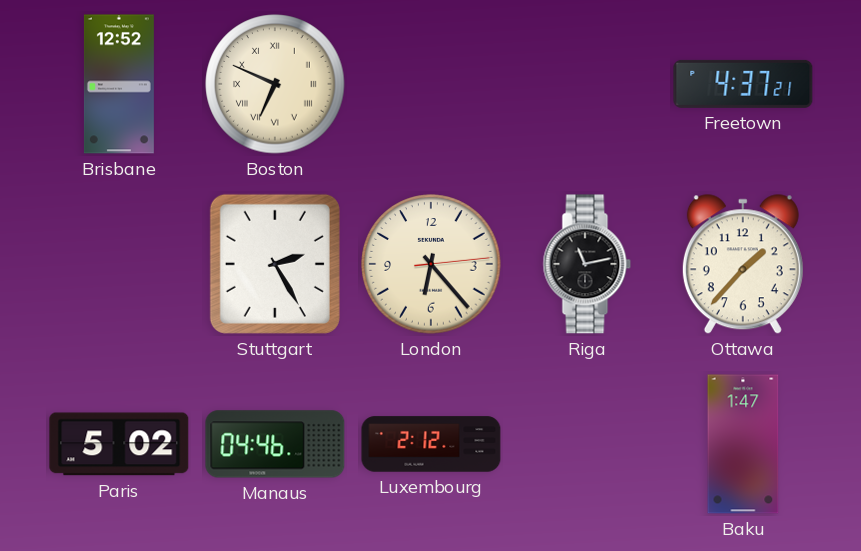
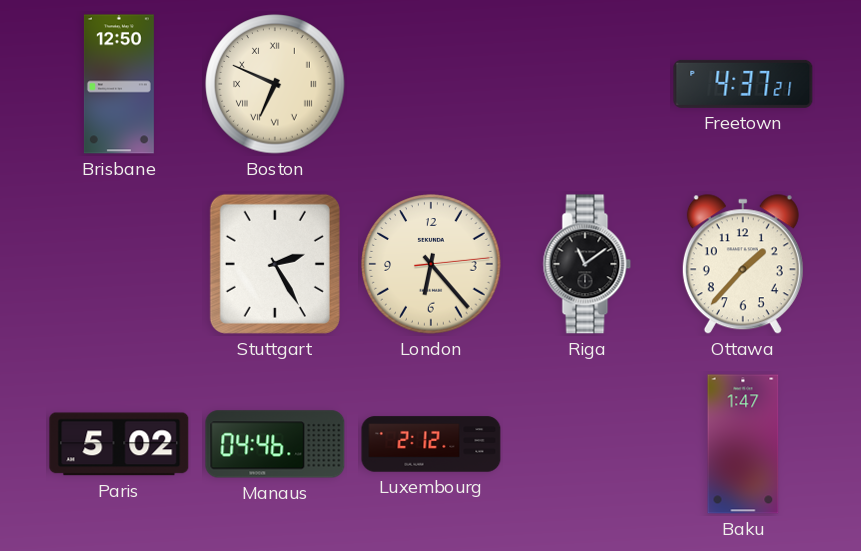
Brisbane: 12:52 -> 12:50 (119, 84)
Riga: 11:13 -> 11:09 (587, 264)
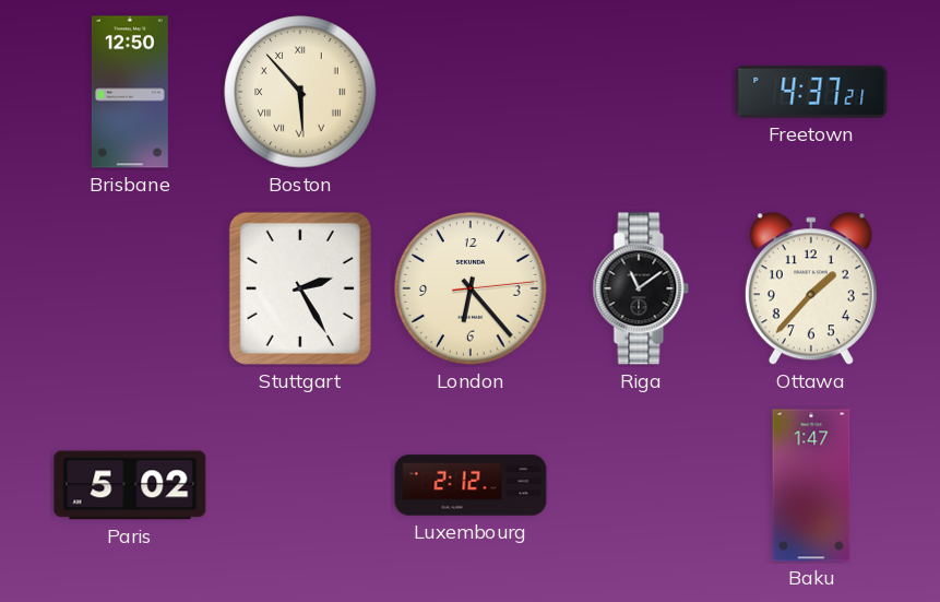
Boston: 6:49 -> 5:53 (300, 92)
Manaus: 04:46 -> none (275, 444)
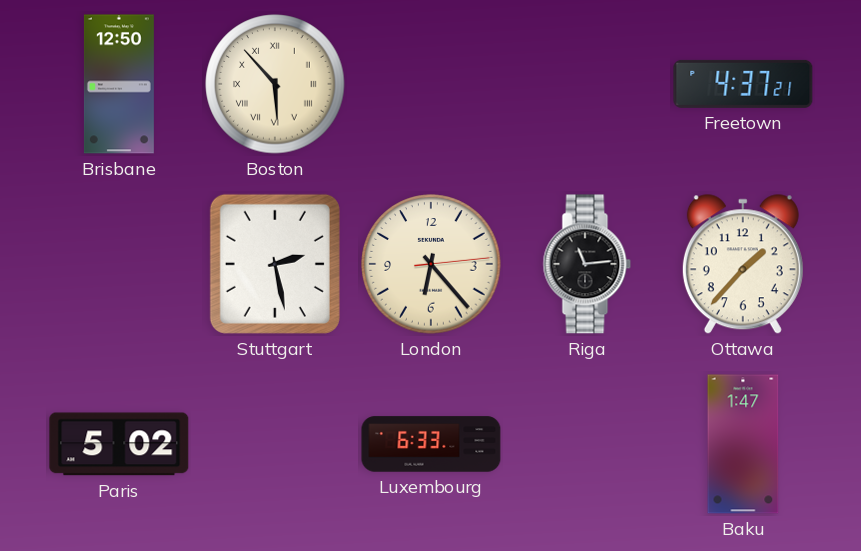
Stuttgart: 2:25 -> 2:28 (275, 264)
Riga: 11:09 -> 11:14 (587, 264)
Luxembourg: 2:12 -> 6:33 (431, 444)
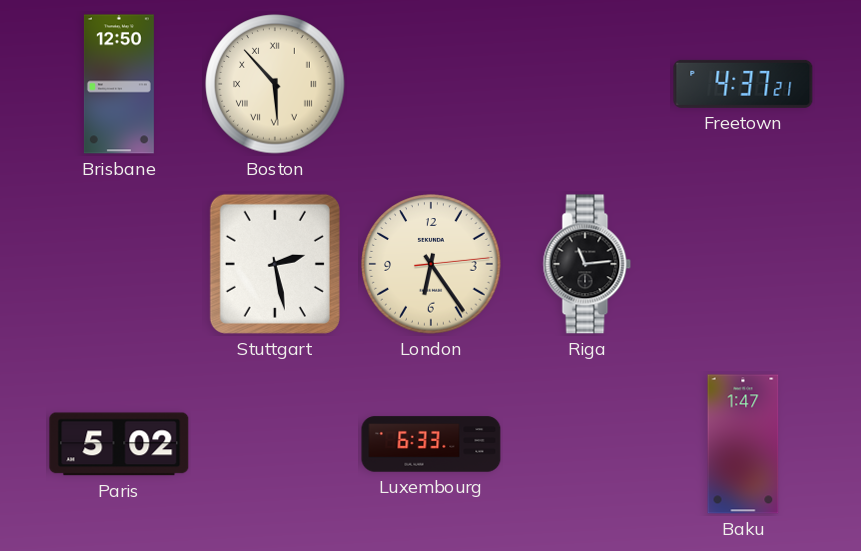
London: 6:23 -> 6:24 (431, 264)
Ottawa: 1:37 -> none (743, 265)
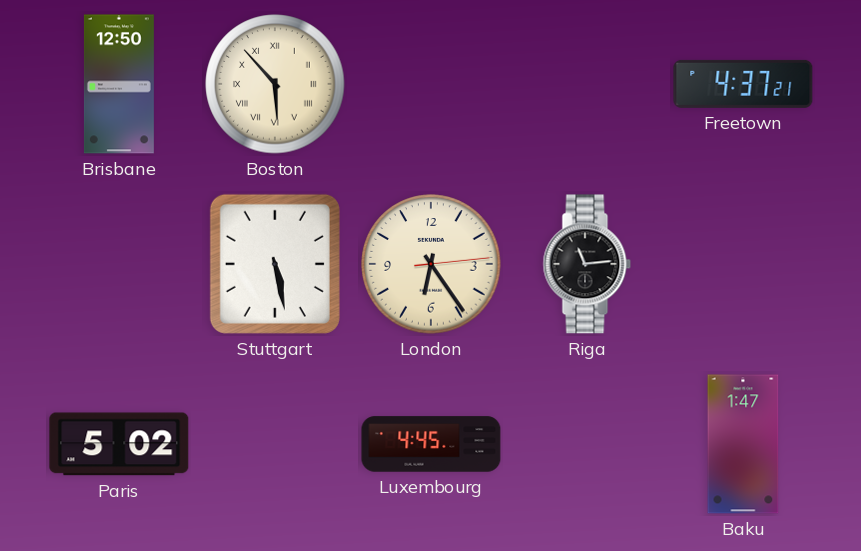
Stuttgart: 2:28 -> 5:28 (275, 264)
Luxembourg: 6:33 -> 4:45 (431, 444)
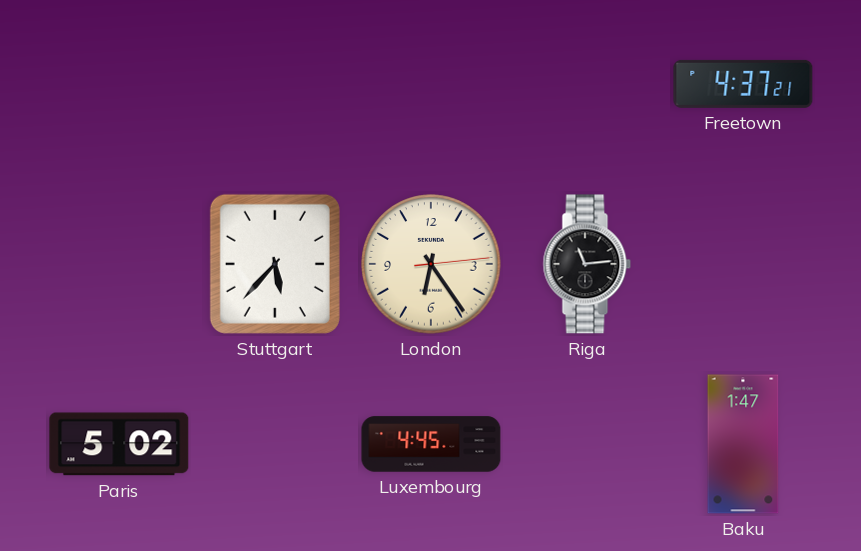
Brisbane: 12:50 -> none (119, 84)
Boston: 5:53 -> none (275, 84)
Stuttgart: 5:28 -> 5:37 (275, 264)
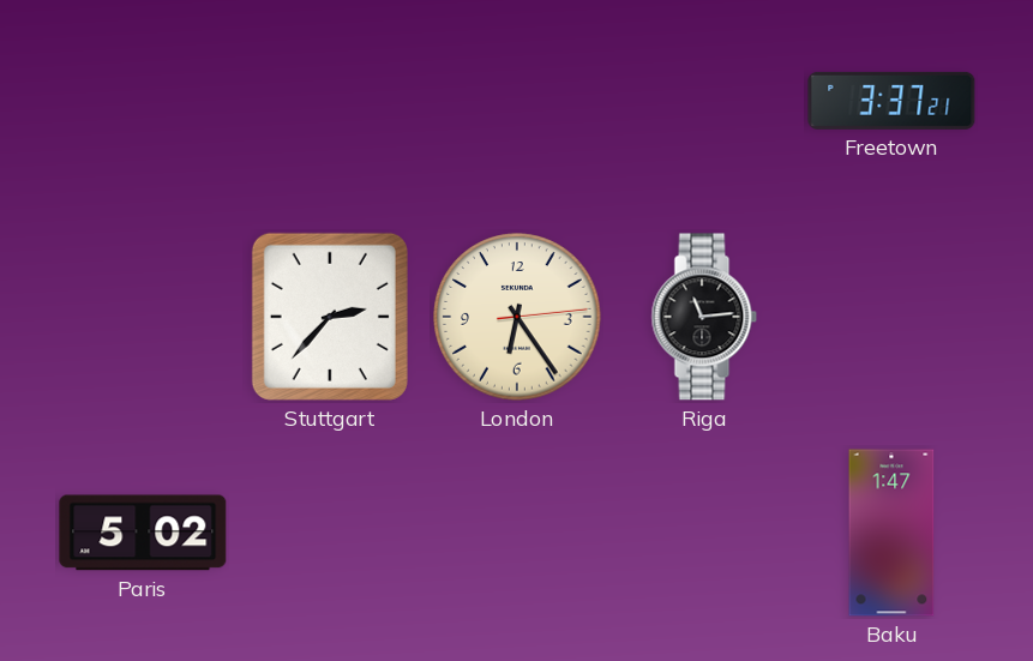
Freetown: 4:37 -> 3:37 (891, 101)
Stuttgart: 5:37 -> 2:37 (330, 317)
Luxembourg: 4:45 -> none (431, 444)
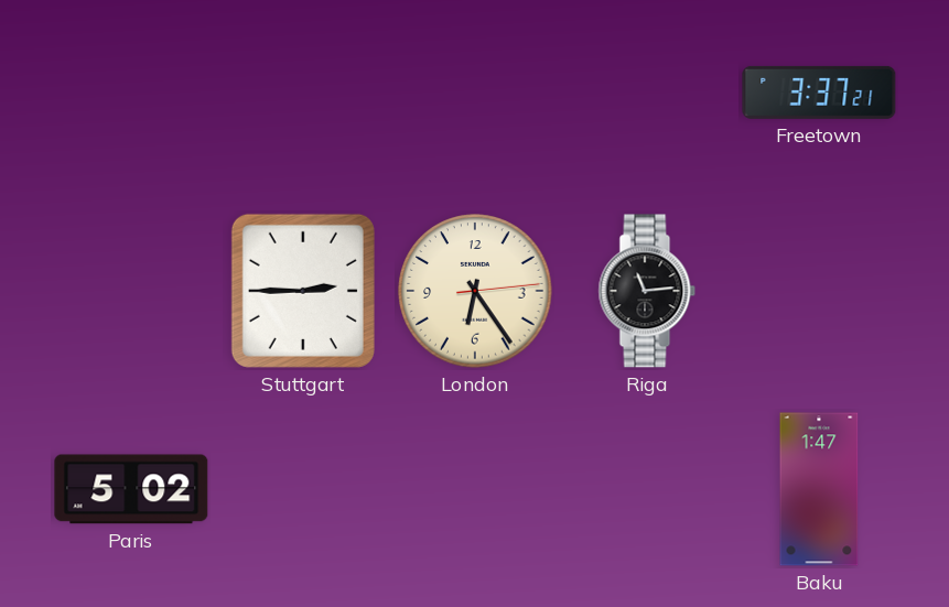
Stuttgart: 2:37 -> 2:45 (303, 291)
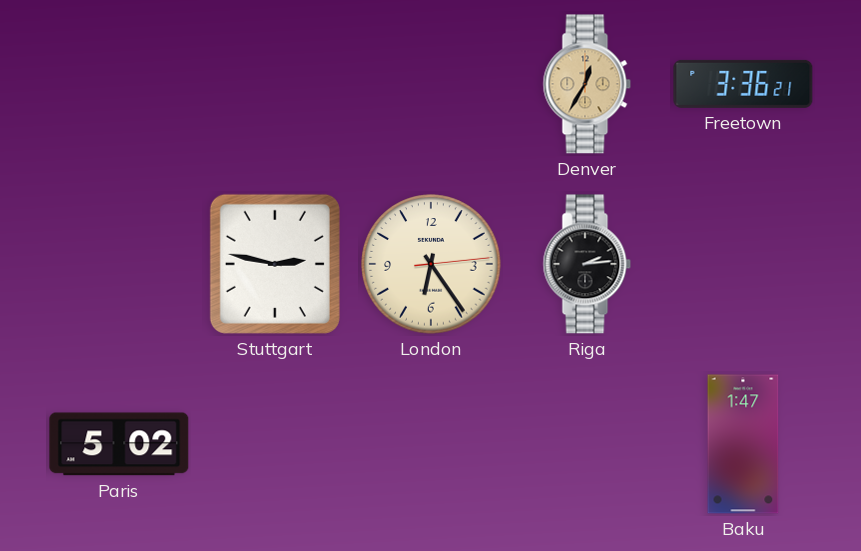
Denver: none -> 12:35 (587, 84)
Freetown: 3:37 -> 3:36 (743, 84)
Stuttgart: 2:45 -> 2:47 (275, 264)
Riga: 11:14 -> 2:14 (587, 264)
